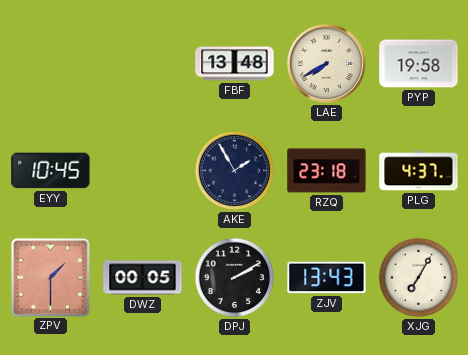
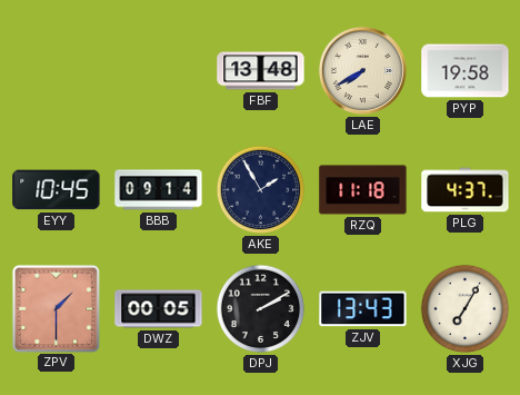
BBB: none -> 09:14 (159, 190)
RZQ: 23:18 -> 11:18 (363, 190)
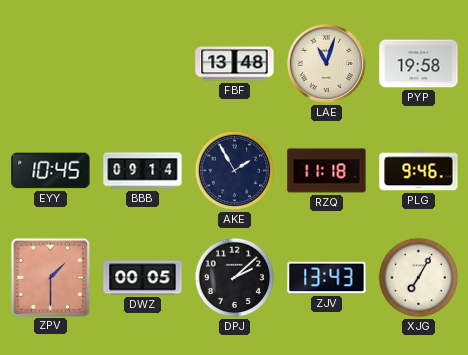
LAE: 7:40 -> 11:03 (326, 63)
PLG: 4:37 -> 9:46 (419, 171)
DPJ: 2:10 -> 2:08 (235, 278)
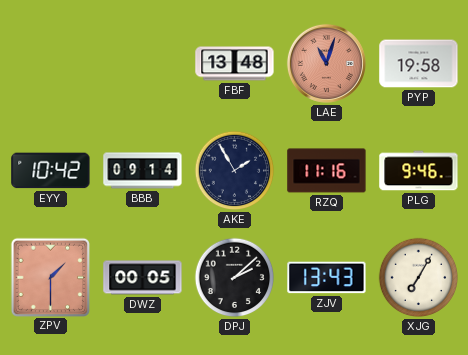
LAE dial: cream -> salmon (326, 63)
EYY: 10:45 -> 10:42 (51, 171)
RZQ: 11:18 -> 11:16 (327, 171)
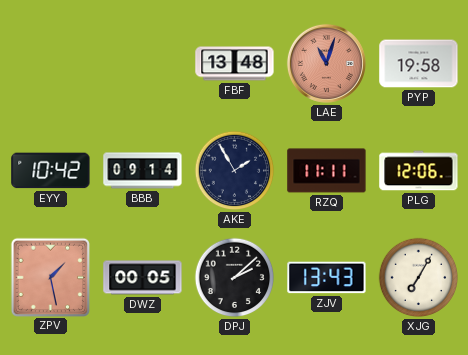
RZQ: 11:16 -> 11:11 (327, 171)
PLG: 9:46 -> 12:06 (419, 171)
ZPV: 1:30 -> 1:28 (50, 277)
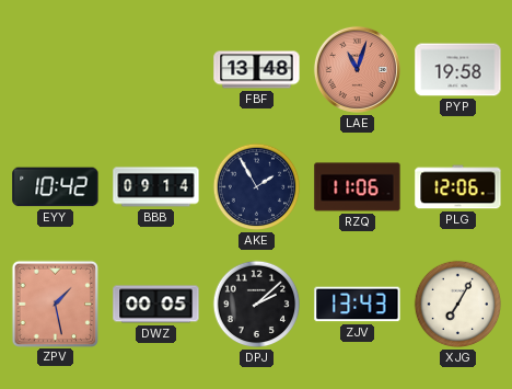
RZQ: 11:11 -> 11:06 (358, 187)
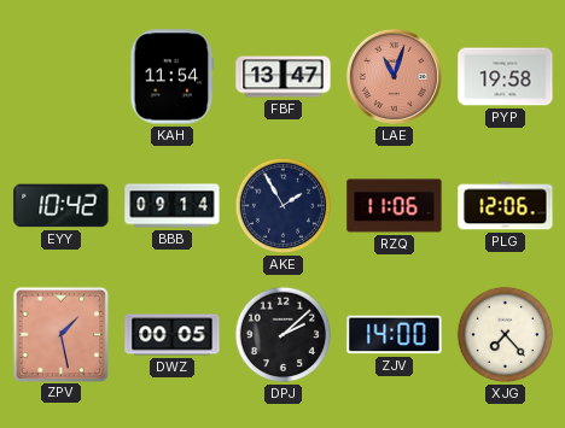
KAH: none -> 11:54 (173, 77)
FBF: 13:48 -> 13:47 (284, 77)
ZJV: 13:43 -> 14:00 (395, 335)
XJG: 7:05 -> 7:23 (506, 335)
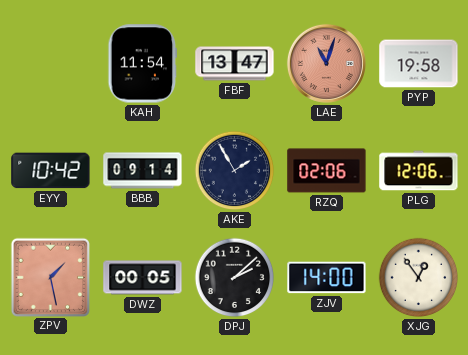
RZQ: 11:06 -> 02:06 (327, 171)
XJG: 7:23 -> 12:54 (419, 278)
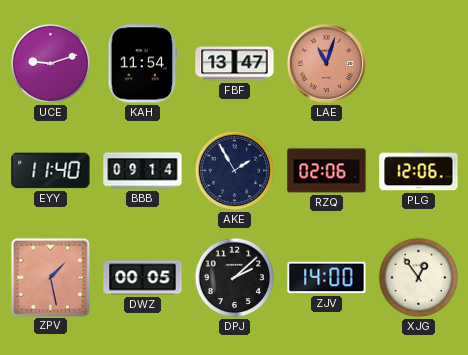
UCE: none -> 9:12 (51, 64)
PYP: 19:58 -> none (419, 64)
EYY: 10:42 -> 11:40 (51, 171)
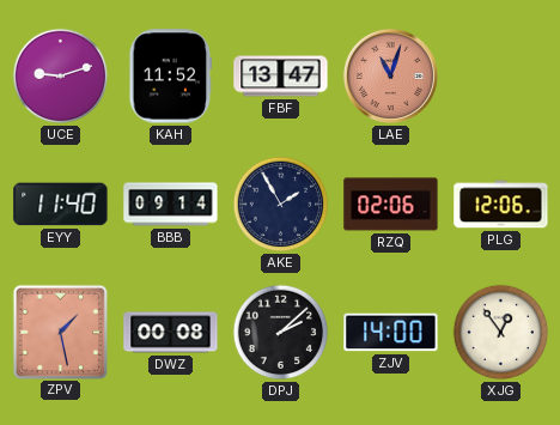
KAH: 11:54 -> 11:52 (171, 77)
DWZ: 00:05 -> 00:08 (171, 333)
